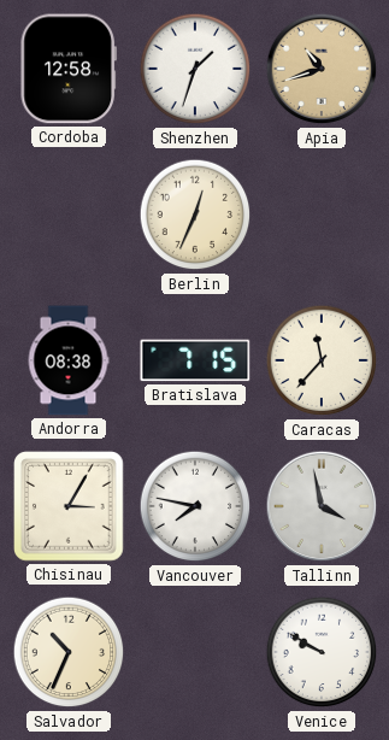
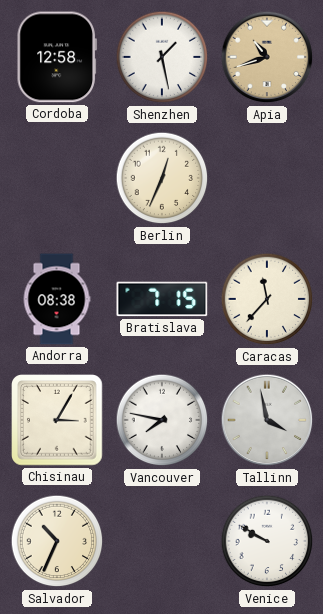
Shenzhen: 1:33 -> 1:28 (162, 57)
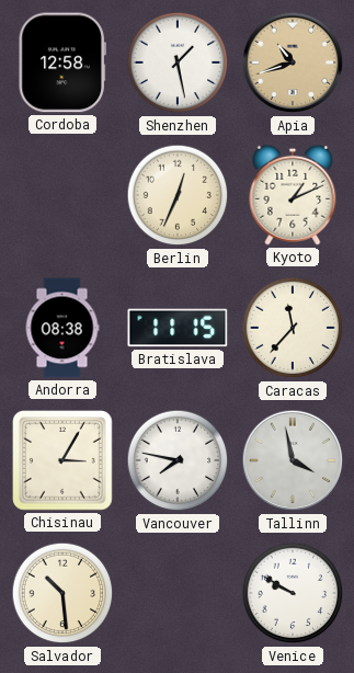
Kyoto: none -> 1:11 (293, 195)
Bratislava: 7:15 -> 11:15 (178, 328)
Salvador: 10:34 -> 10:29 (62, 593)
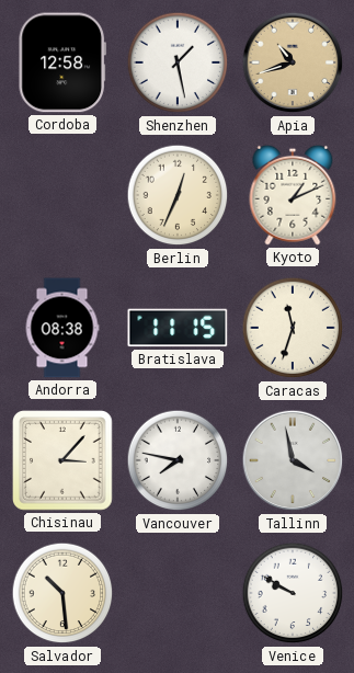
Caracas: 11:37 -> 11:33 (293, 328)
Chisinau: 3:05 -> 3:07 (64, 461)
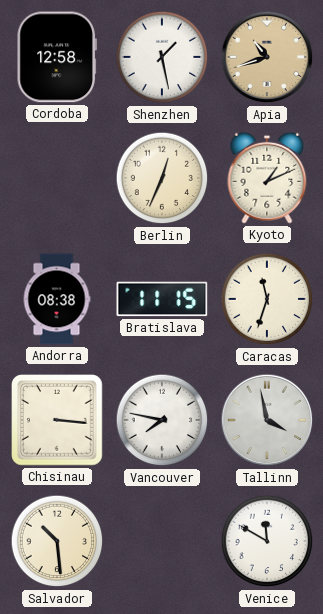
Chisinau: 3:07 -> 3:16 (58, 421)
Venice: 9:50 -> 11:50 (267, 541)
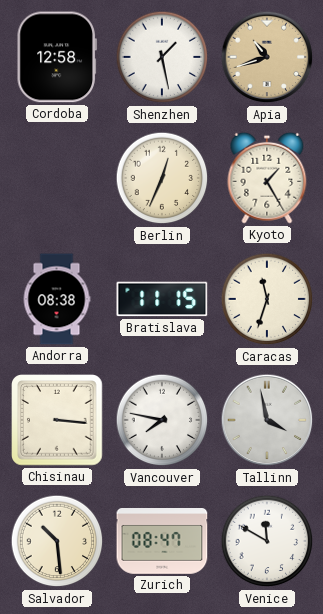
Kyoto: 1:11 -> 1:25 (267, 178)
Zurich: none -> 08:47 (162, 542)
